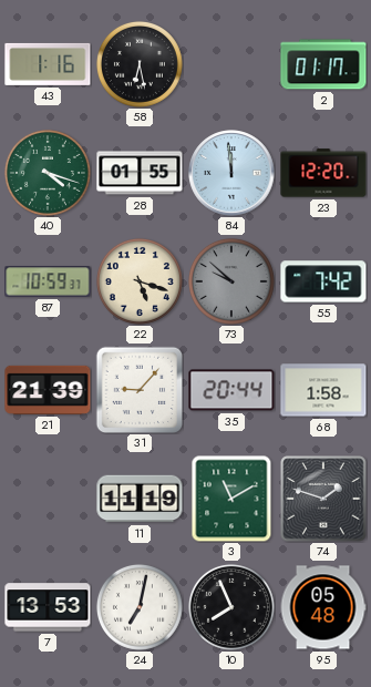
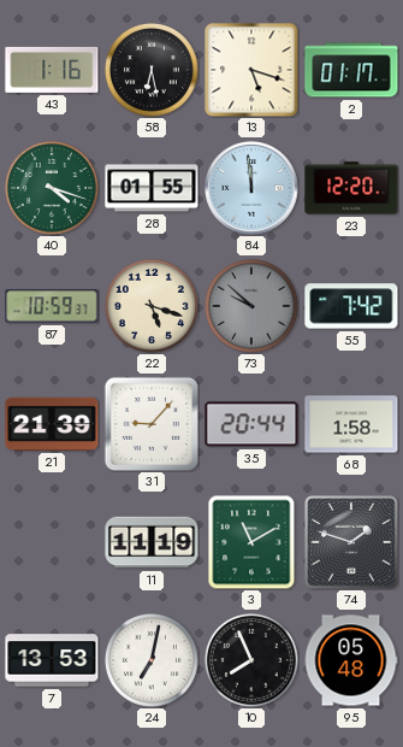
13: none -> 5:18 (251, 70)
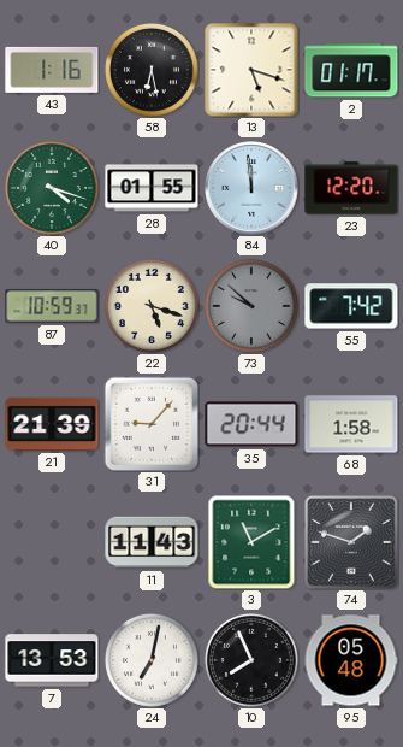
11: 11:19 -> 11:43 (152, 542)
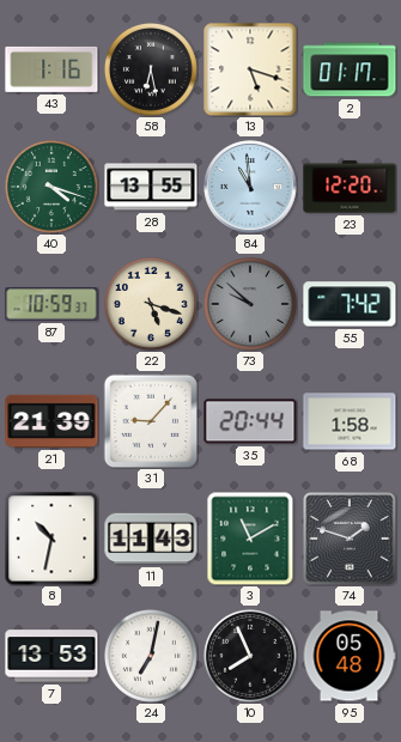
28: 01:55 -> 13:55 (151, 187)
84: 11:59 -> 10:59 (250, 187)
8: none -> 10:32 (51, 539)
